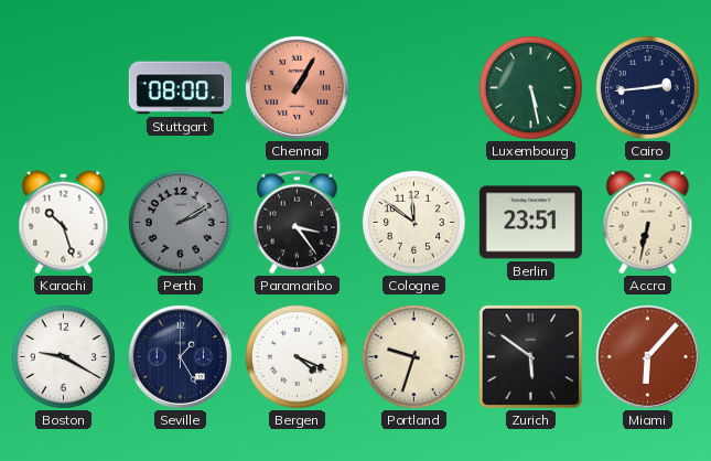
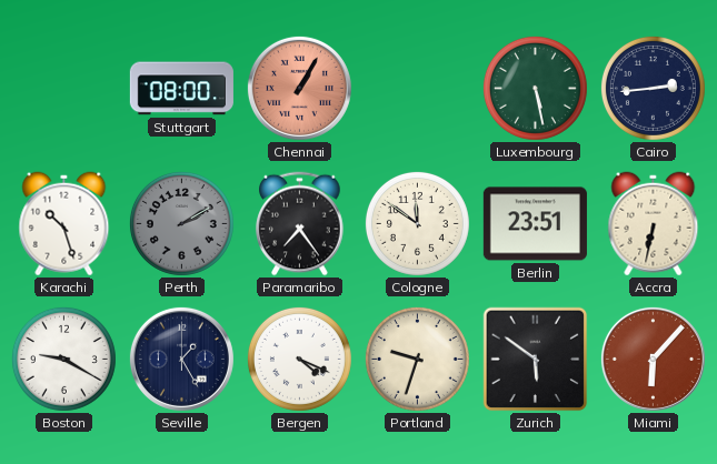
Paramaribo: 3:24 -> 7:24 (300, 224)
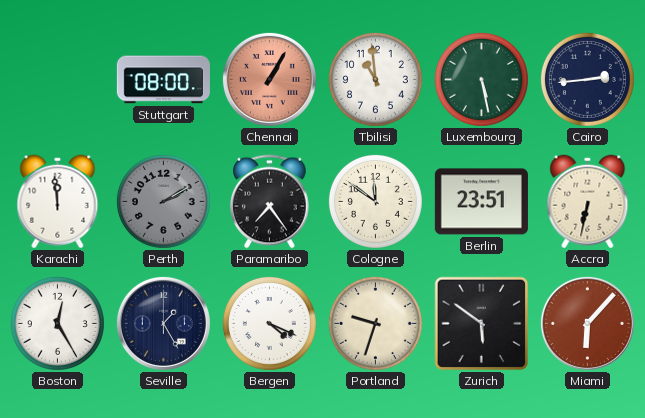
Tbilisi: none -> 10:59 (375, 79)
Karachi: 10:27 -> 11:59 (58, 202)
Boston: 9:20 -> 12:25 (57, 323)
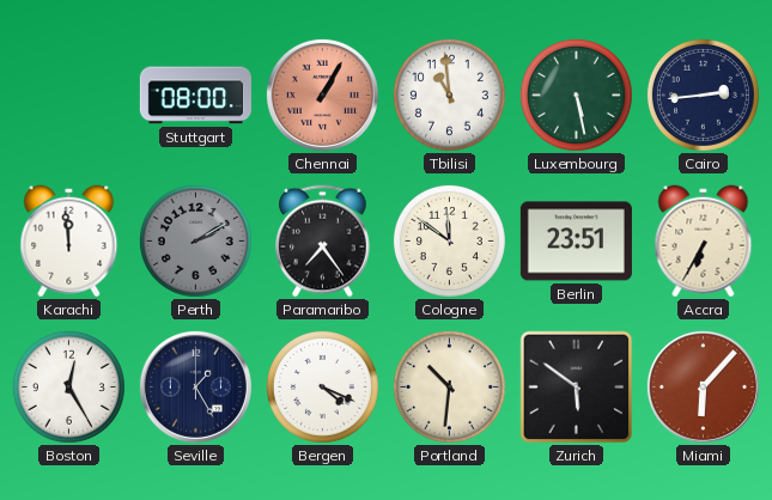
Accra: 6:32 -> 6:35 (704, 242)
Portland: 9:33 -> 10:31 (449, 386)
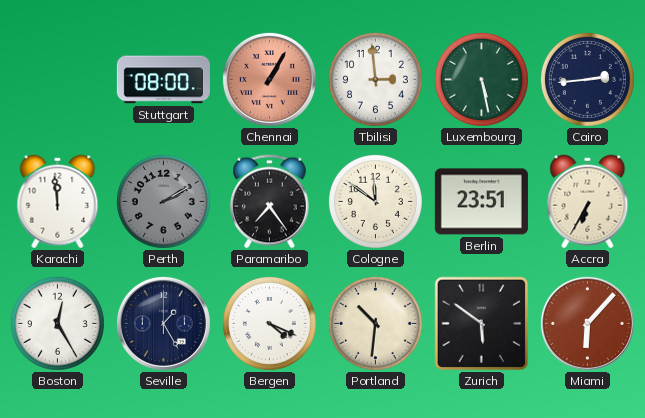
Tbilisi: 10:59 -> 2:59 (375, 79)
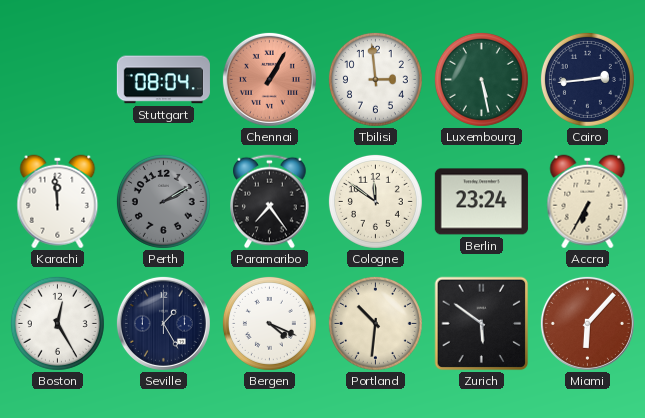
Stuttgart: 08:00 -> 08:04 (163, 80)
Berlin: 23:51 -> 23:24 (481, 202)
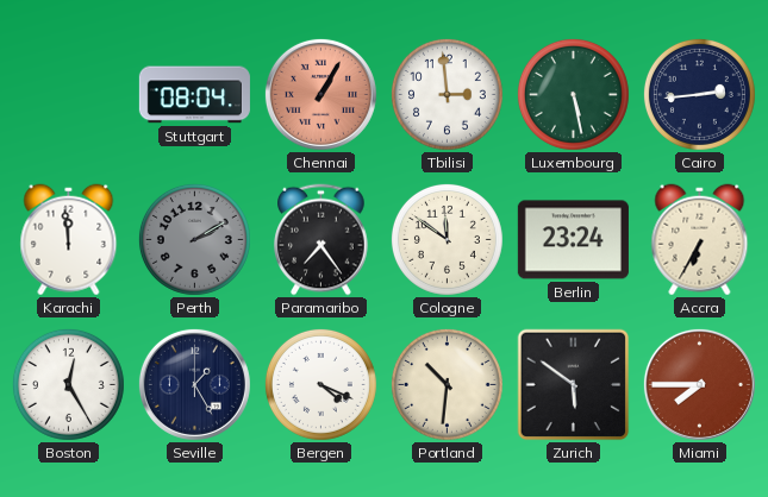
Miami: 6:07 -> 7:45 (699, 384)
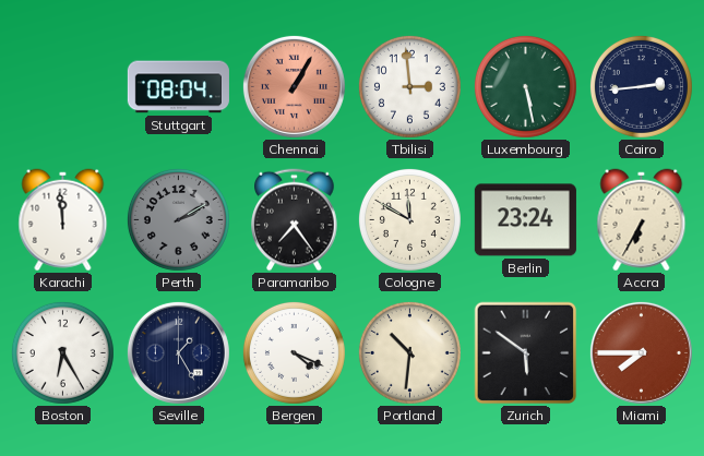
Cologne: 11:51 -> 11:50 (409, 219)
Boston: 12:25 -> 6:25 (62, 352)
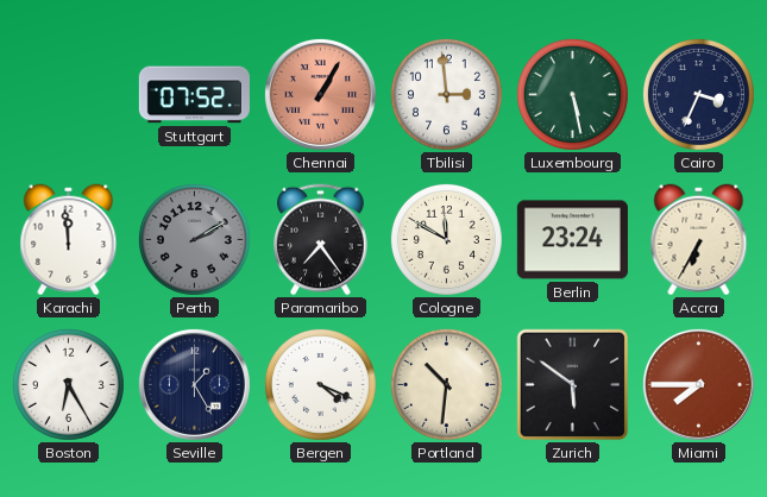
Stuttgart: 08:04 -> 07:52 (194, 95)
Cairo: 2:44 -> 3:34 (698, 94)
